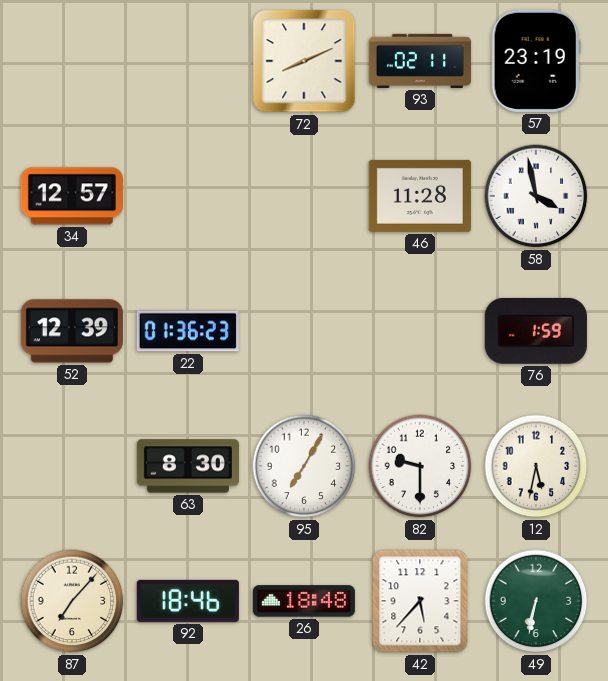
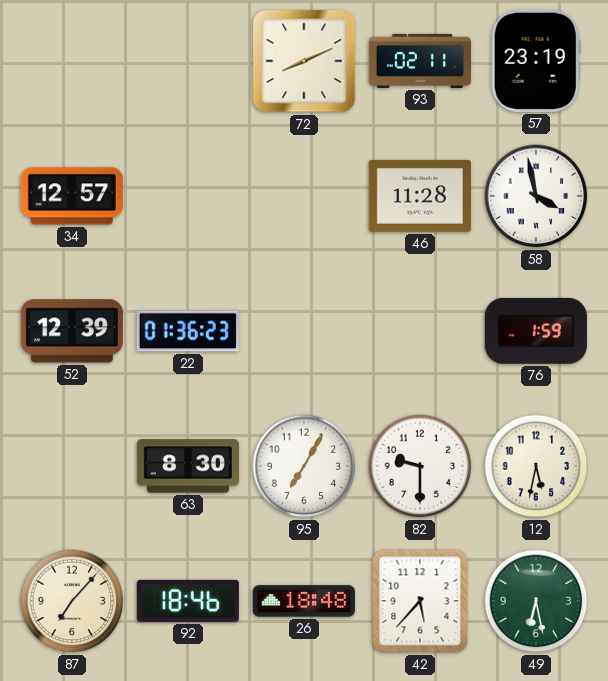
49: 6:32 -> 6:28 (536, 601)
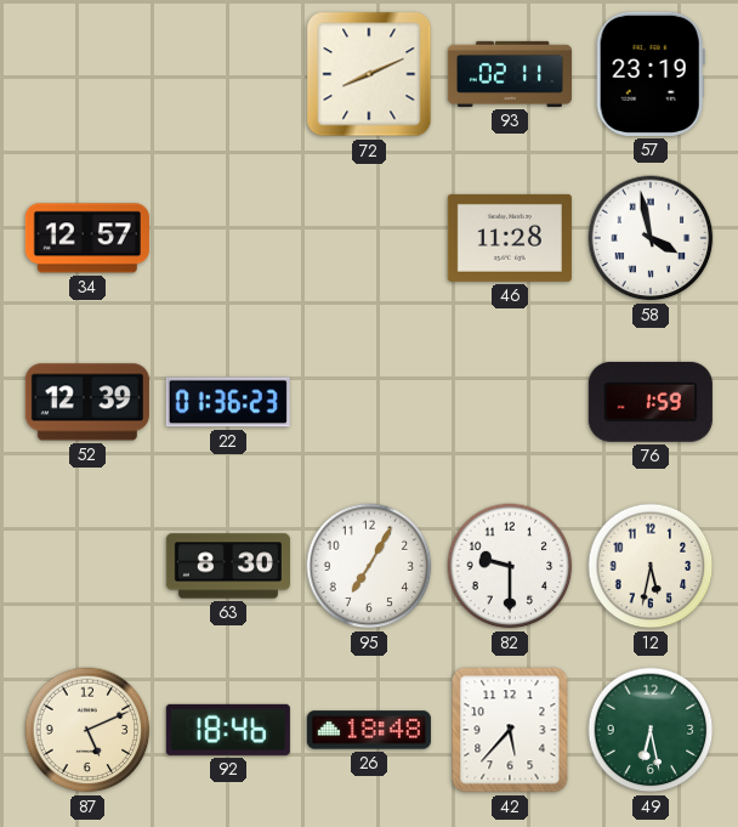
87: 7:07 -> 5:11 (87, 730)
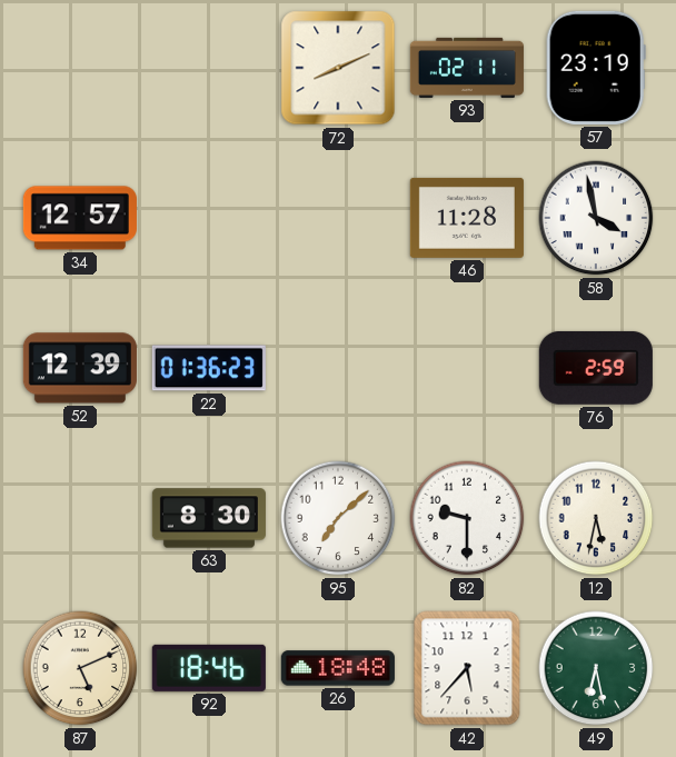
76: 1:59 -> 2:59 (596, 368)
95: 7:05 -> 7:08 (338, 518)
